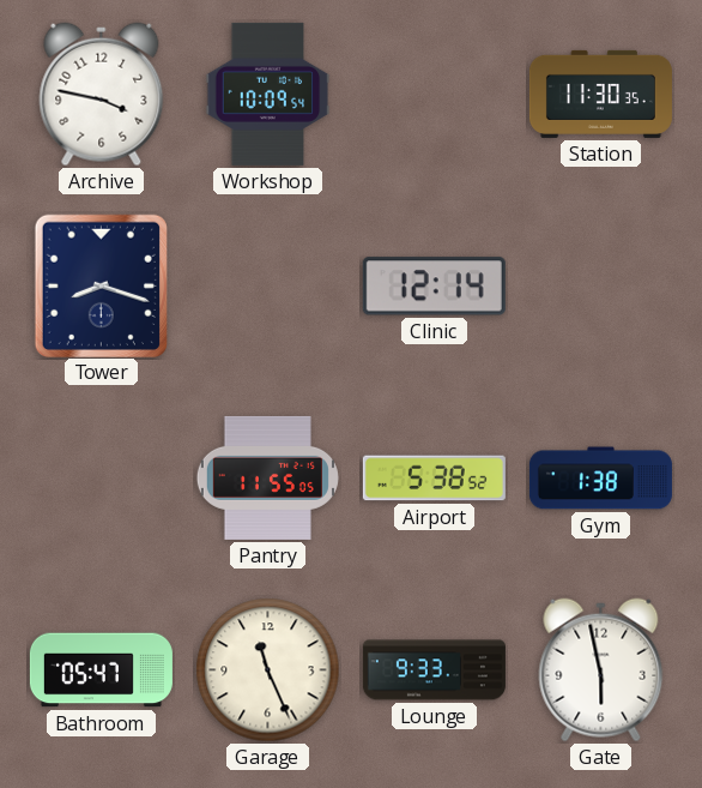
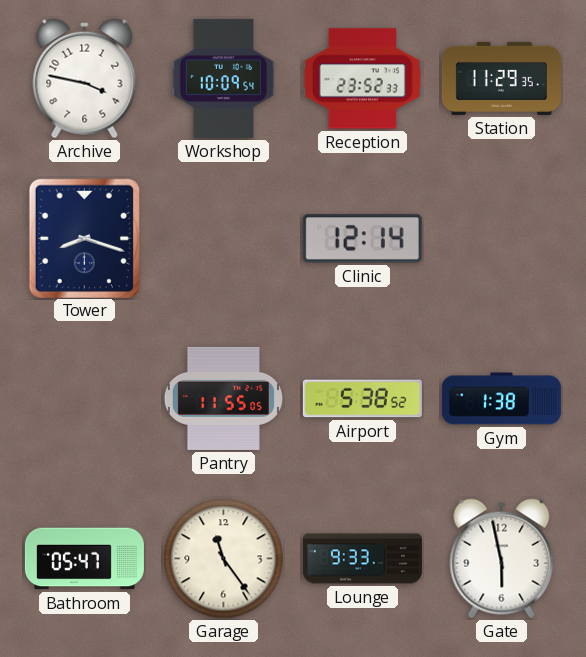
Reception: none -> 23:52 (362, 79)
Station: 11:30 -> 11:29 (501, 78)
Garage: 11:26 -> 11:24 (224, 559)
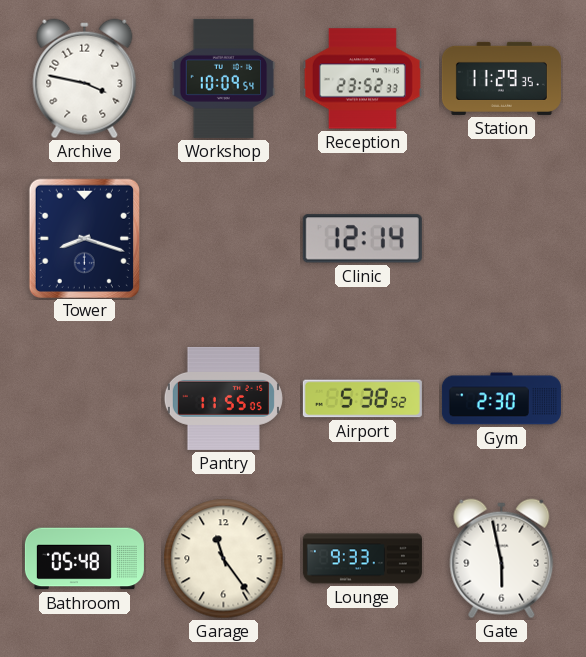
Gym: 1:38 -> 2:30 (501, 399)
Bathroom: 05:47 -> 05:48 (84, 559)
